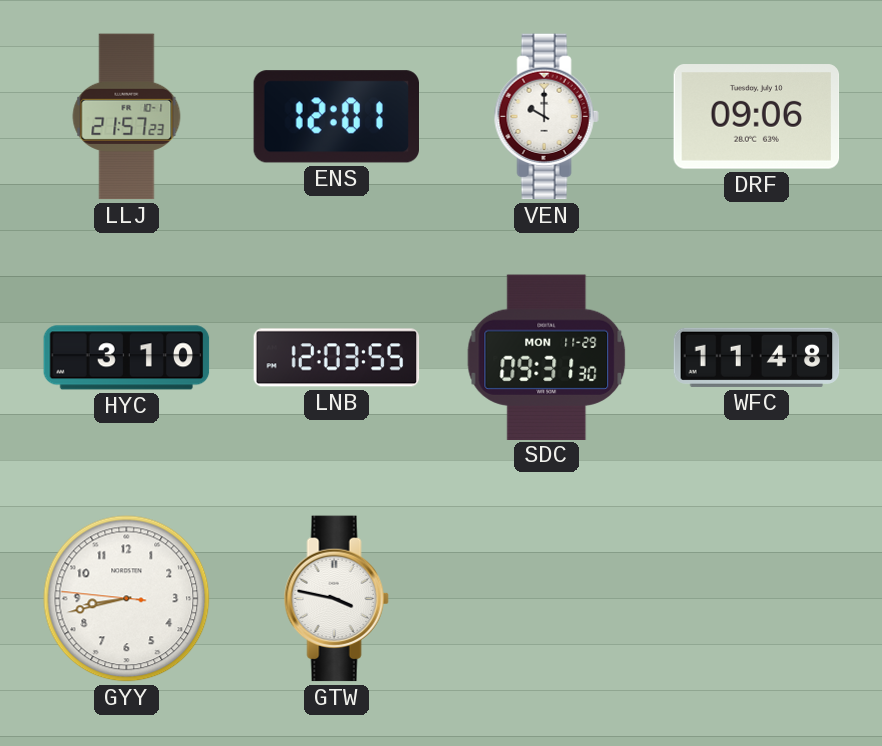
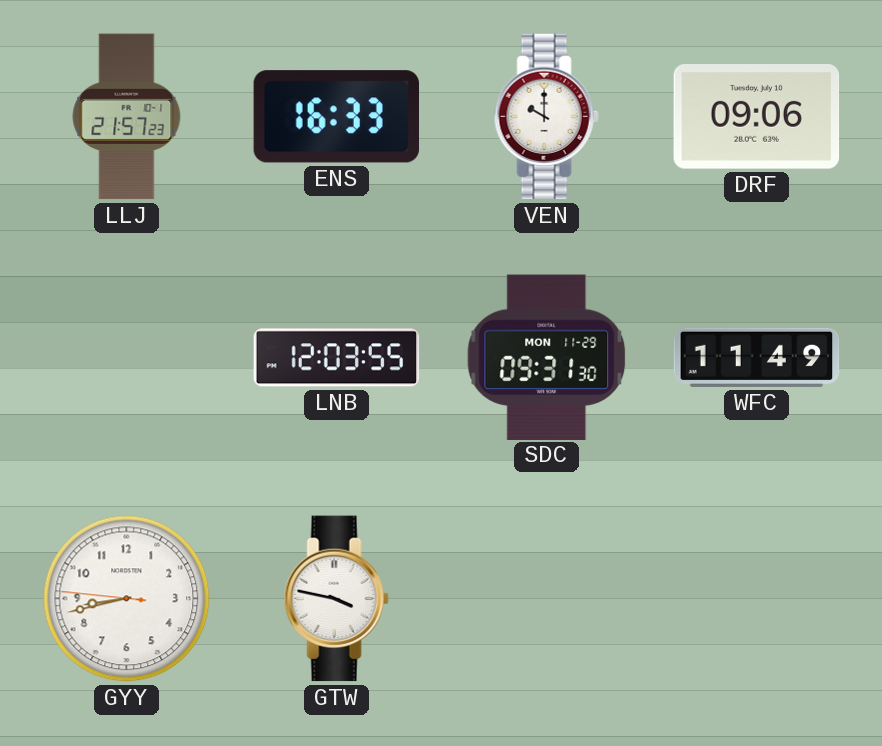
ENS: 12:01 -> 16:33 (336, 117)
HYC: 3:10 -> none (127, 358)
WFC: 11:48 -> 11:49 (757, 357)
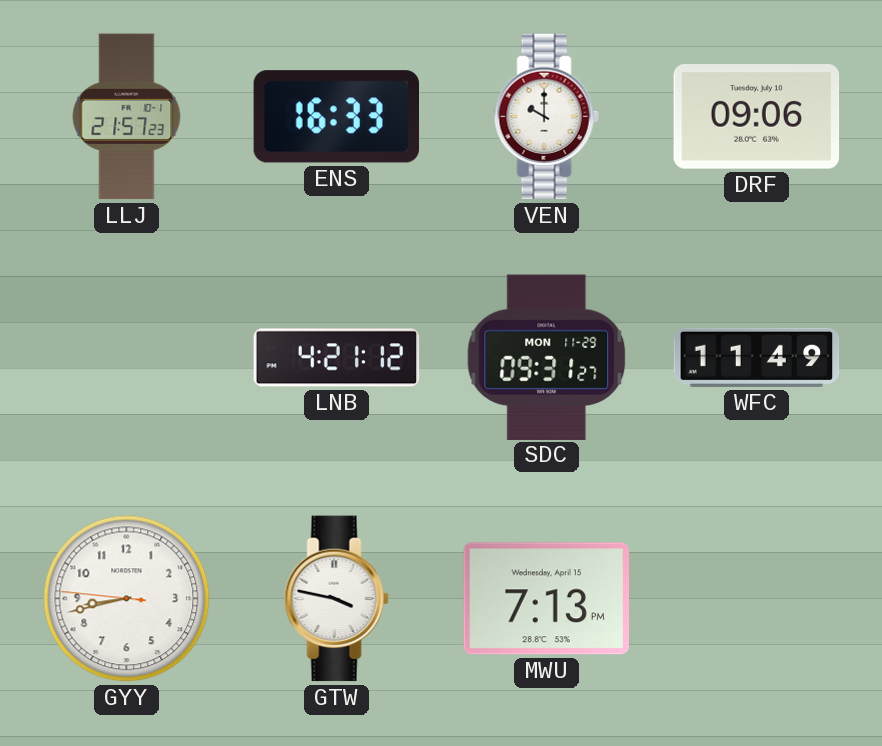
LNB: 12:03 -> 4:21 (337, 358)
SDC: 09:31:30 -> 09:31:27 (547, 357)
MWU: none -> 7:13 (546, 599)
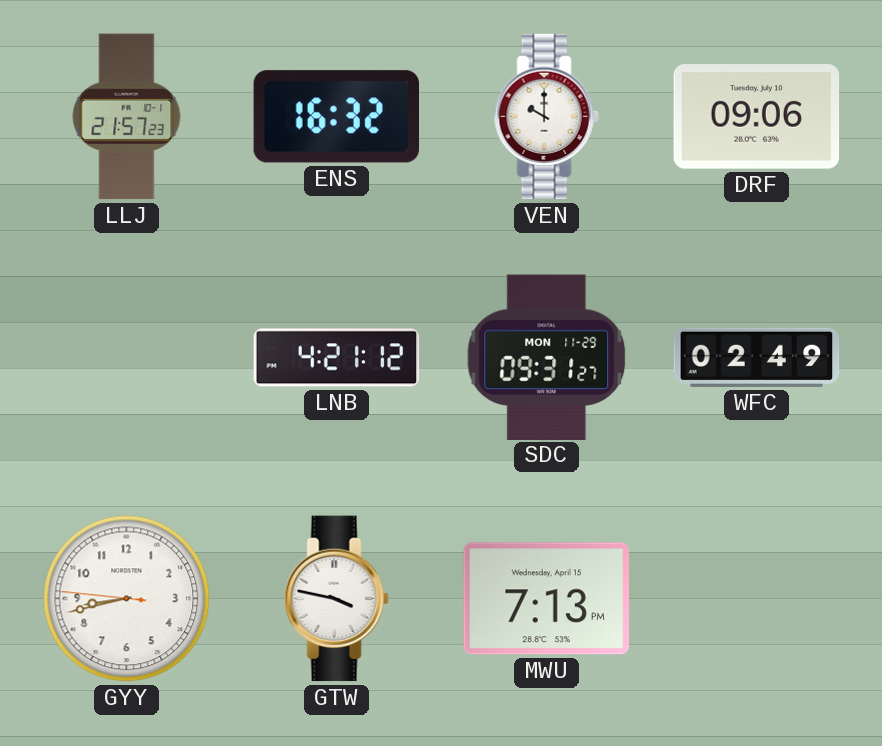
ENS: 16:33 -> 16:32 (336, 117)
WFC: 11:49 -> 02:49 (757, 357)
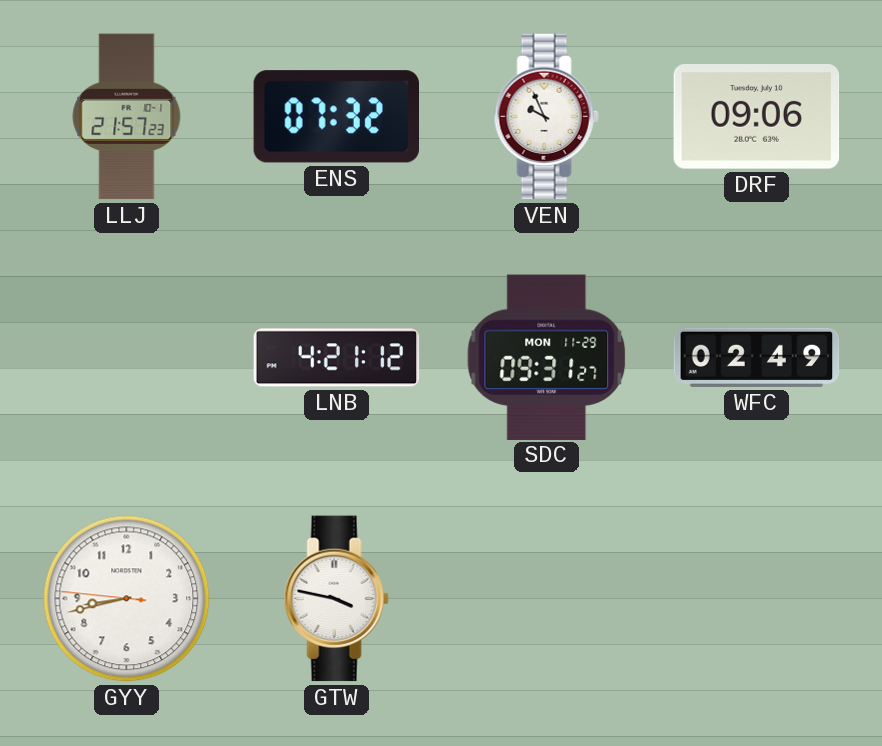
ENS: 16:32 -> 07:32 (336, 117)
VEN: 10:00 -> 9:56 (546, 117)
MWU: 7:13 -> none (546, 599)
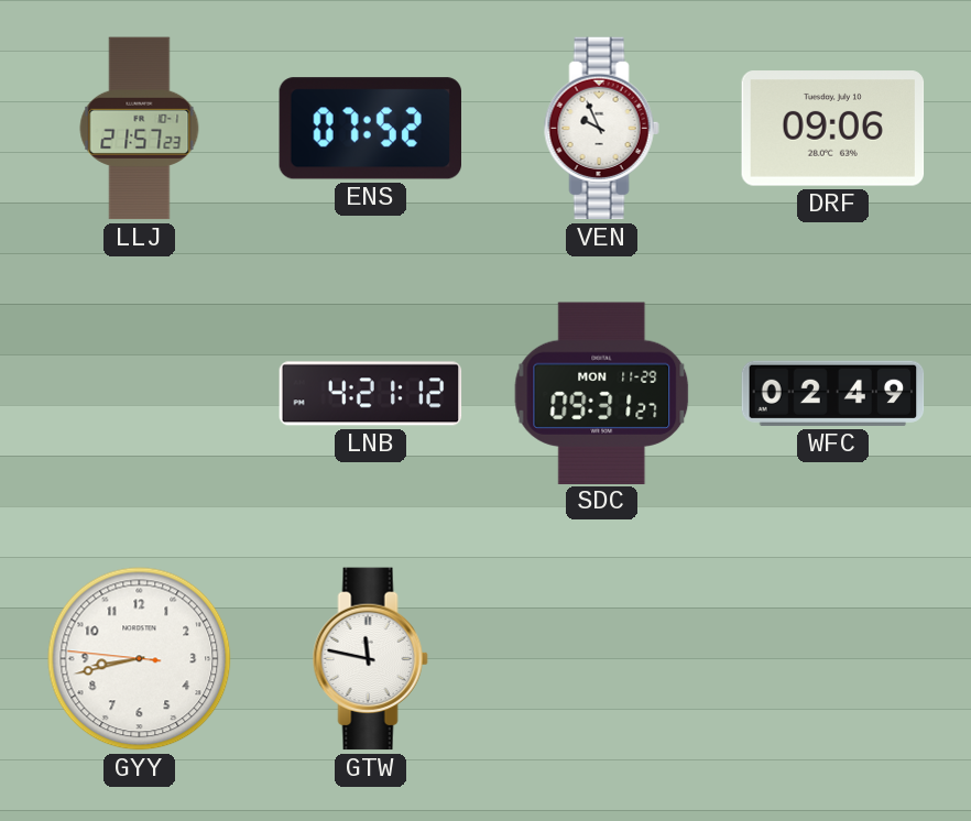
ENS: 07:32 -> 07:52 (370, 129)
GTW: 3:47 -> 11:47 (370, 659)
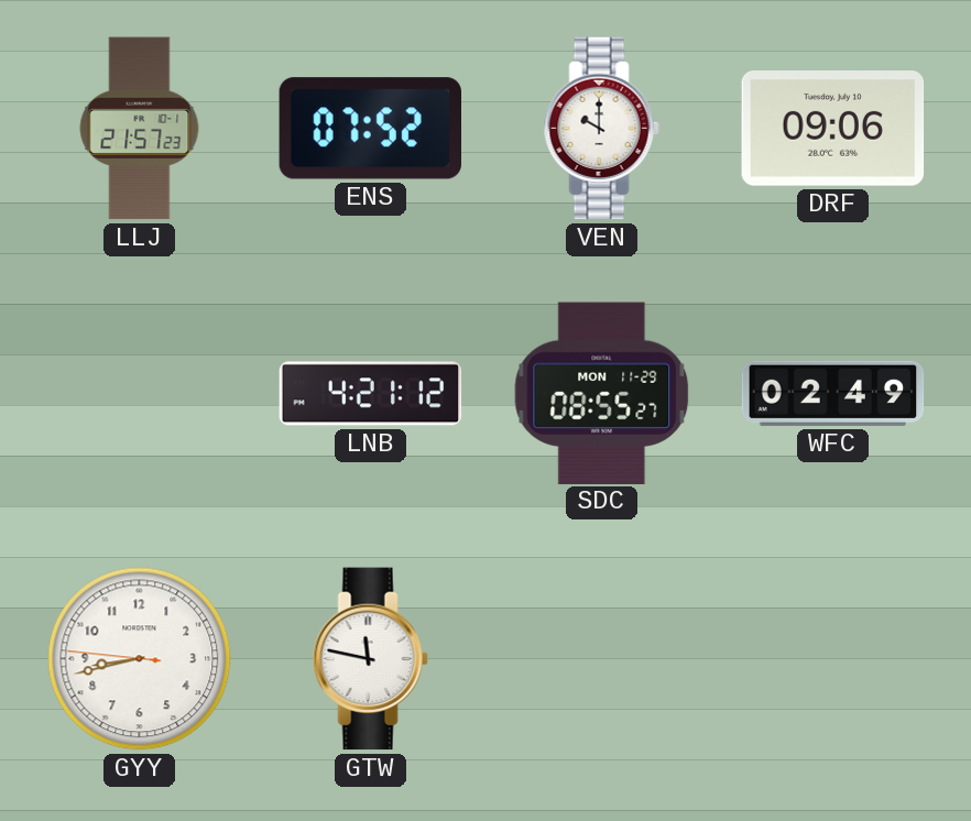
VEN: 9:56 -> 10:00 (601, 129)
SDC: 09:31 -> 08:55 (602, 393)
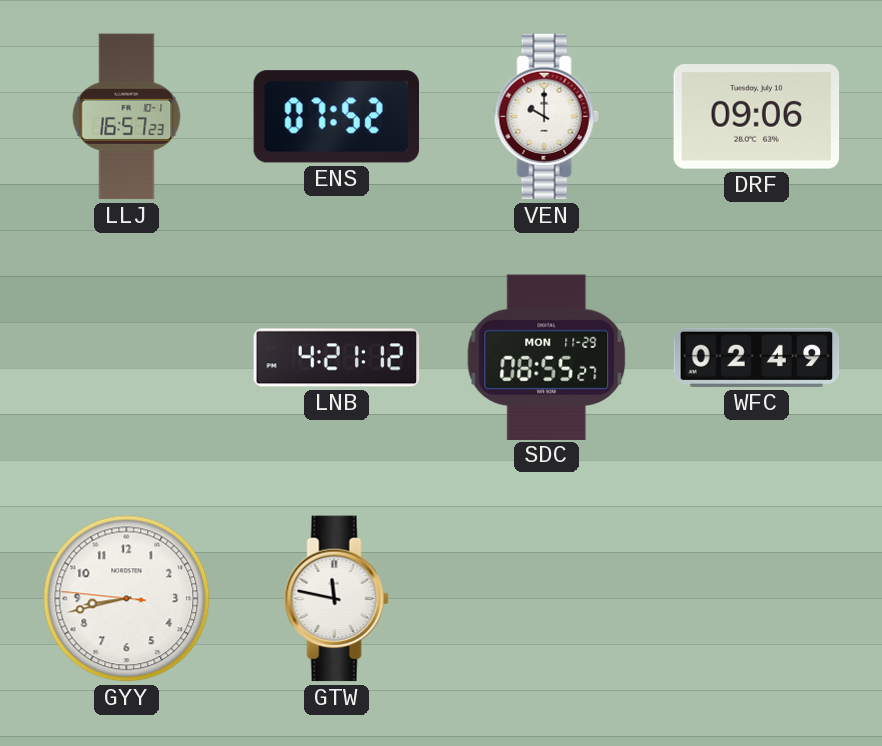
LLJ: 21:57 -> 16:57 (127, 117)
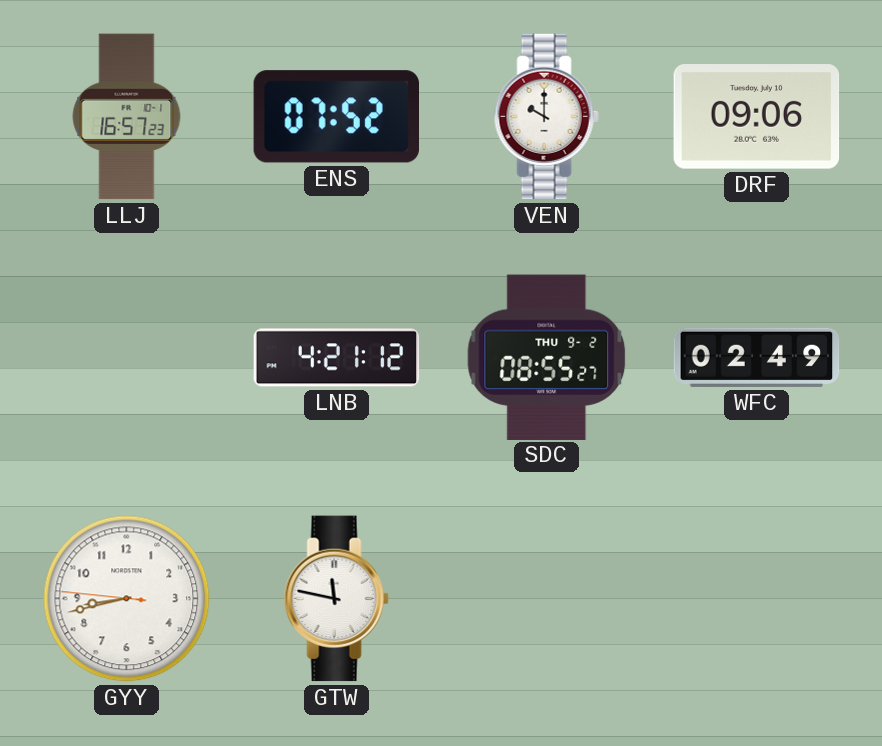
SDC date: MON 11-29 -> THU 9-2 (547, 357)
